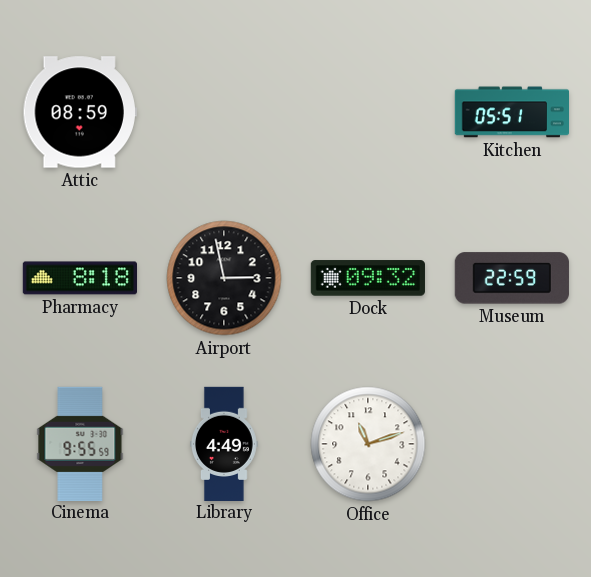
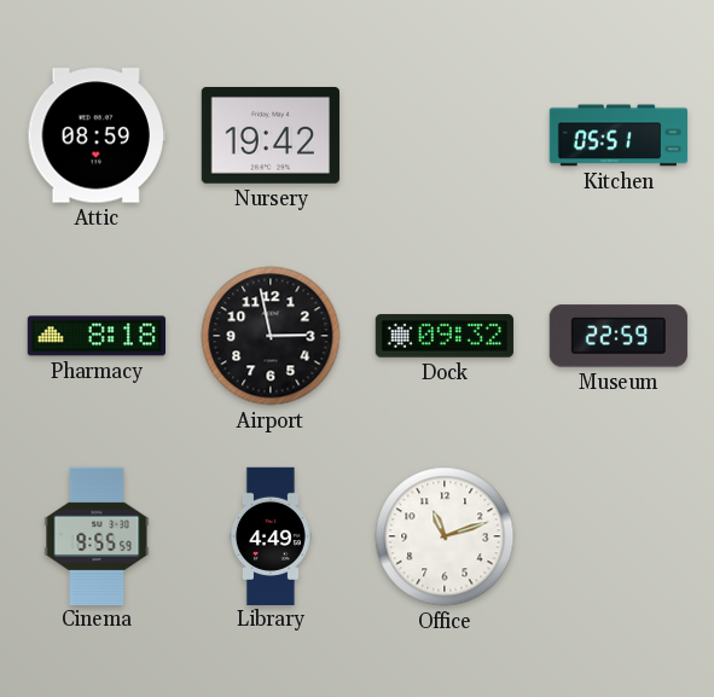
Nursery: none -> 19:42 (271, 137)
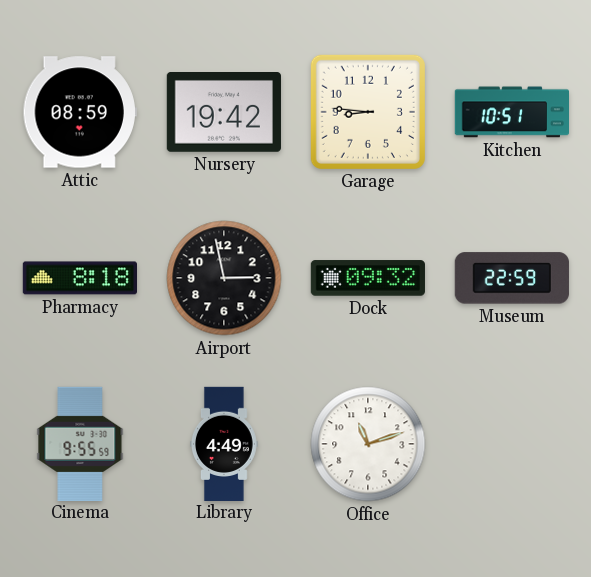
Garage: none -> 8:46 (368, 112)
Kitchen: 05:51 -> 10:51 (511, 112)
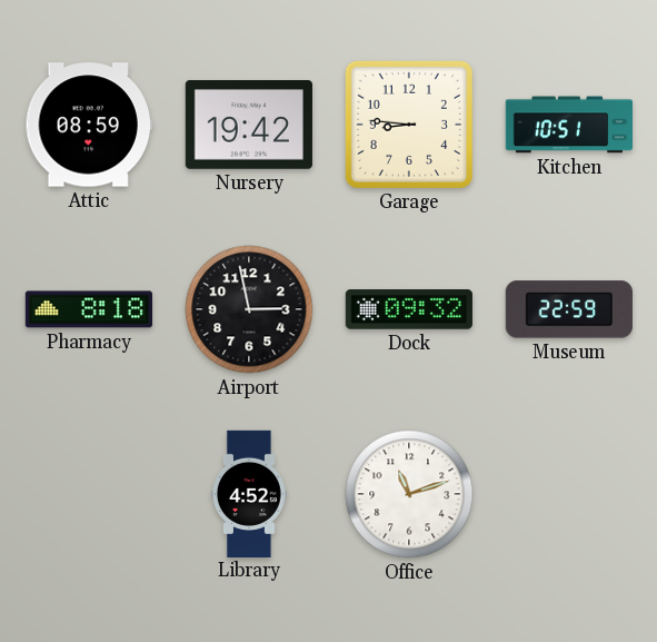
Cinema: 9:55 -> none (80, 443)
Library: 4:49 -> 4:52 (249, 493)
